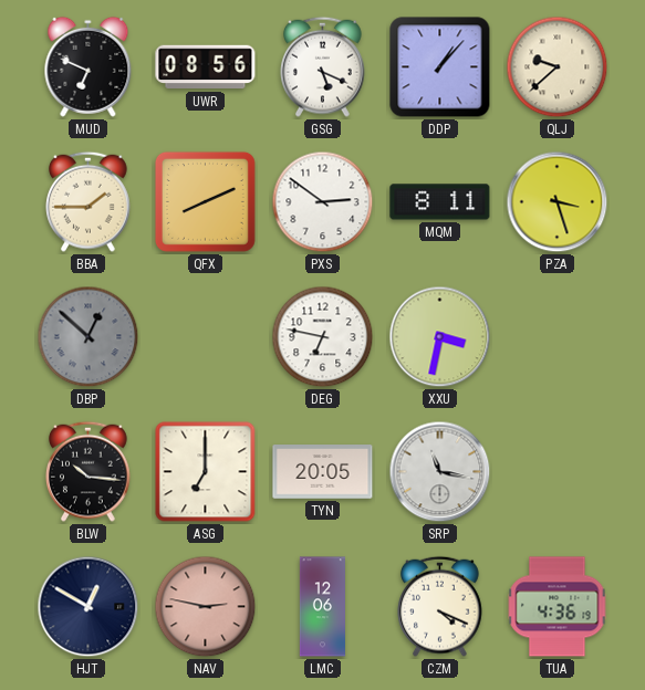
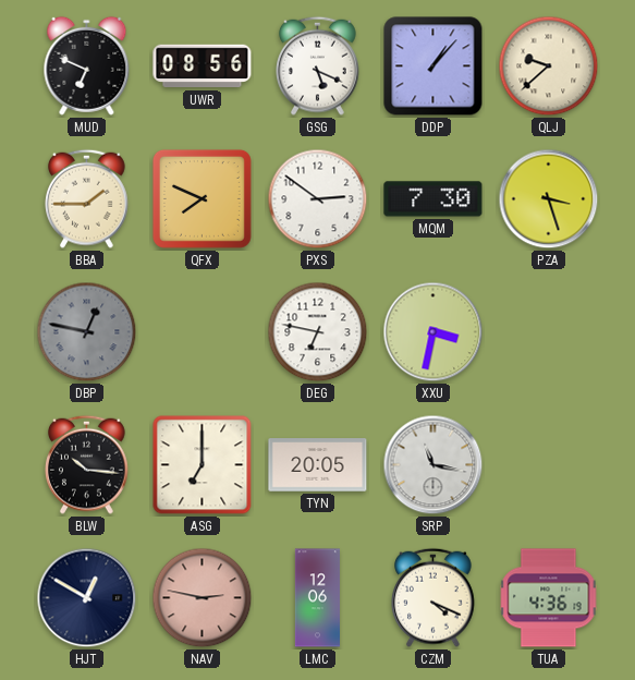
QFX: 8:11 -> 7:49 (202, 198)
MQM: 8:11 -> 7:30 (433, 199)
DBP: 12:52 -> 12:47 (87, 332)
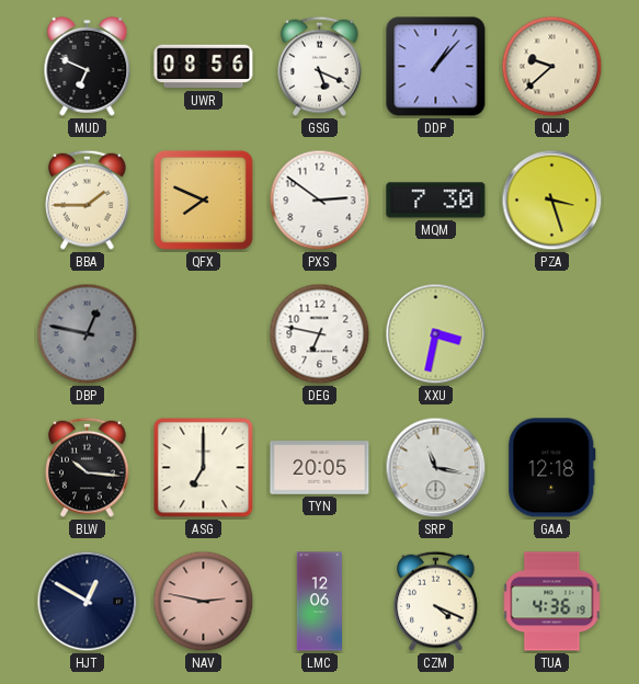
GAA: none -> 12:18 (552, 468)
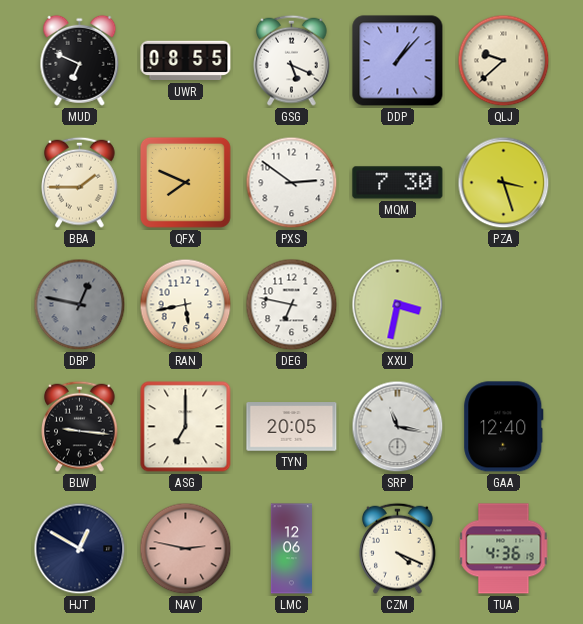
UWR: 08:56 -> 08:55 (186, 61)
RAN: none -> 5:43 (186, 305)
BLW: 10:16 -> 9:16 (80, 426)
GAA: 12:18 -> 12:40 (504, 427)
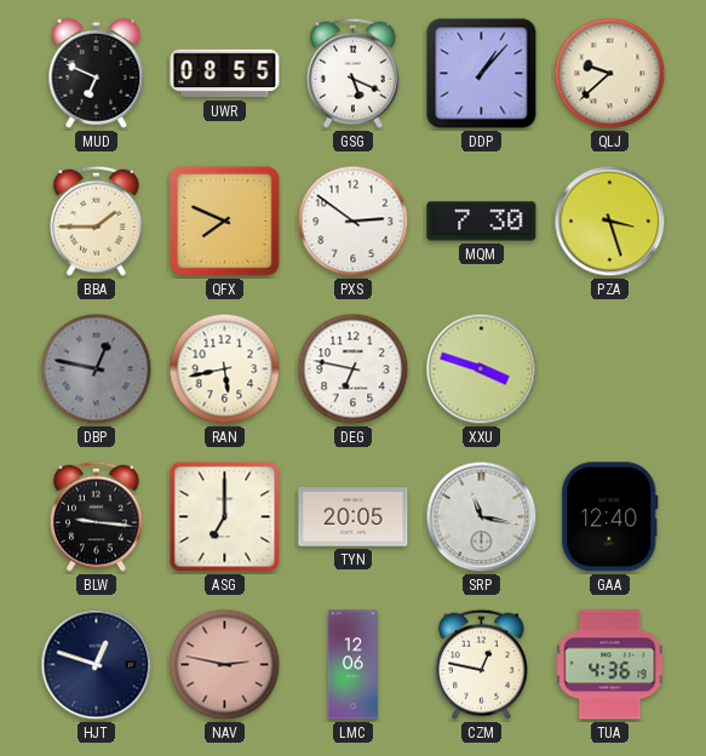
XXU: 3:32 -> 3:48 (482, 370)
HJT: 12:50 -> 12:48 (97, 665)
CZM: 4:19 -> 12:47 (482, 664)
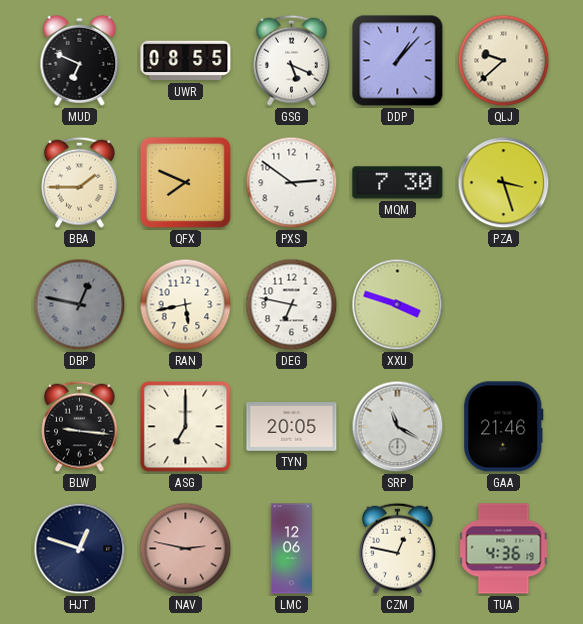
SRP: 11:17 -> 11:20 (398, 427)
GAA: 12:40 -> 21:46 (504, 427)
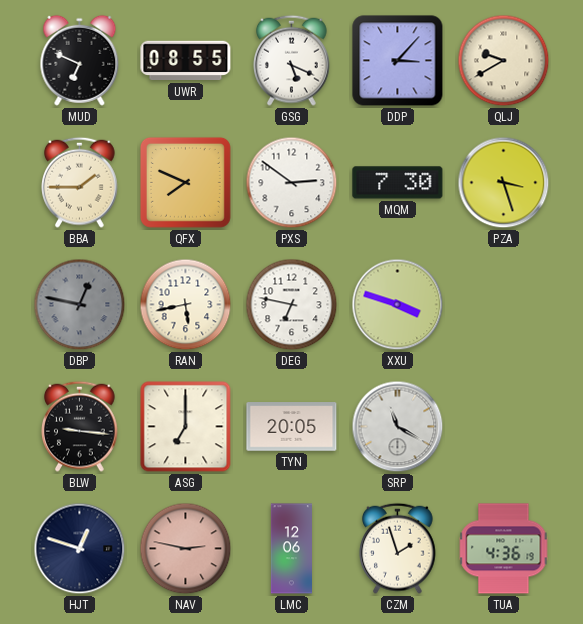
DDP: 1:07 -> 3:07 (398, 61)
QLJ: 9:38 -> 9:40 (504, 61)
GAA: 21:46 -> none (504, 427)
CZM: 12:47 -> 1:57 (398, 548)
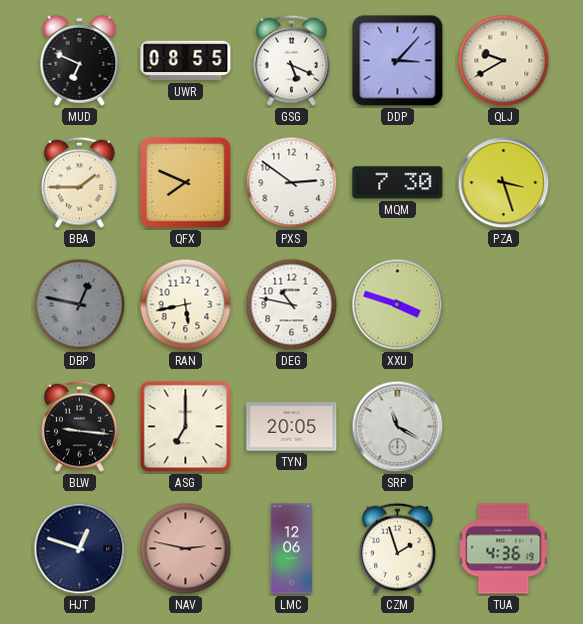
DEG: 6:47 -> 10:47 (292, 305)
